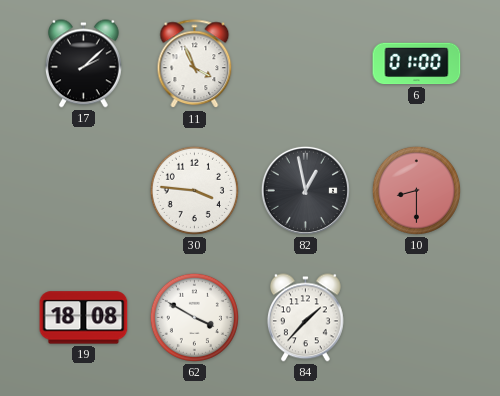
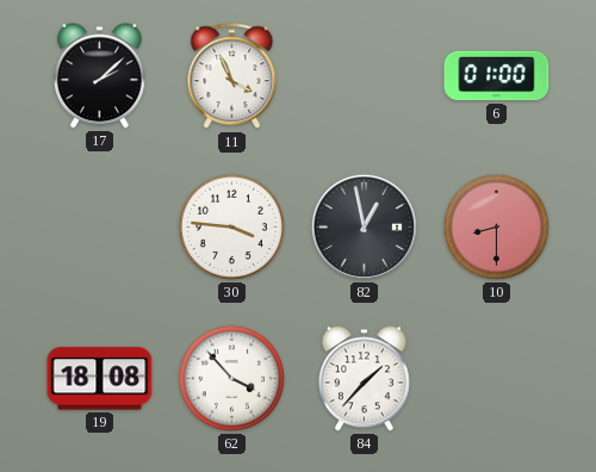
62: 3:50 -> 3:53 (231, 378)
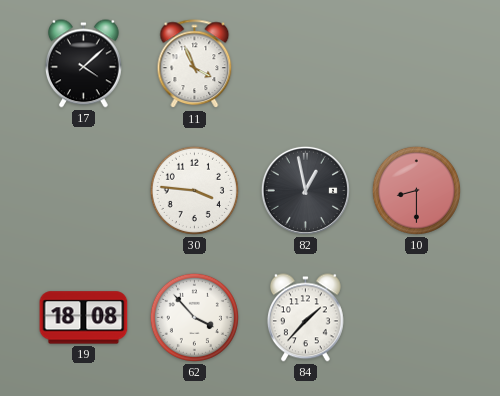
17: 2:08 -> 4:08 (83, 64)
6: 01:00 -> none (497, 76)
